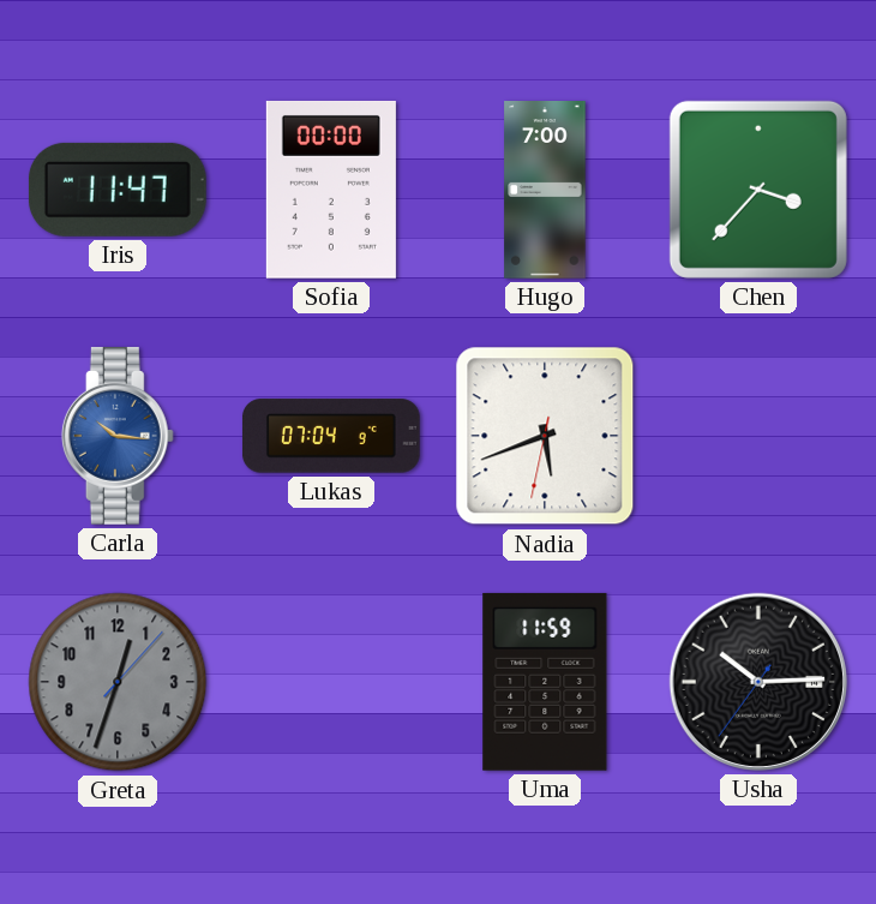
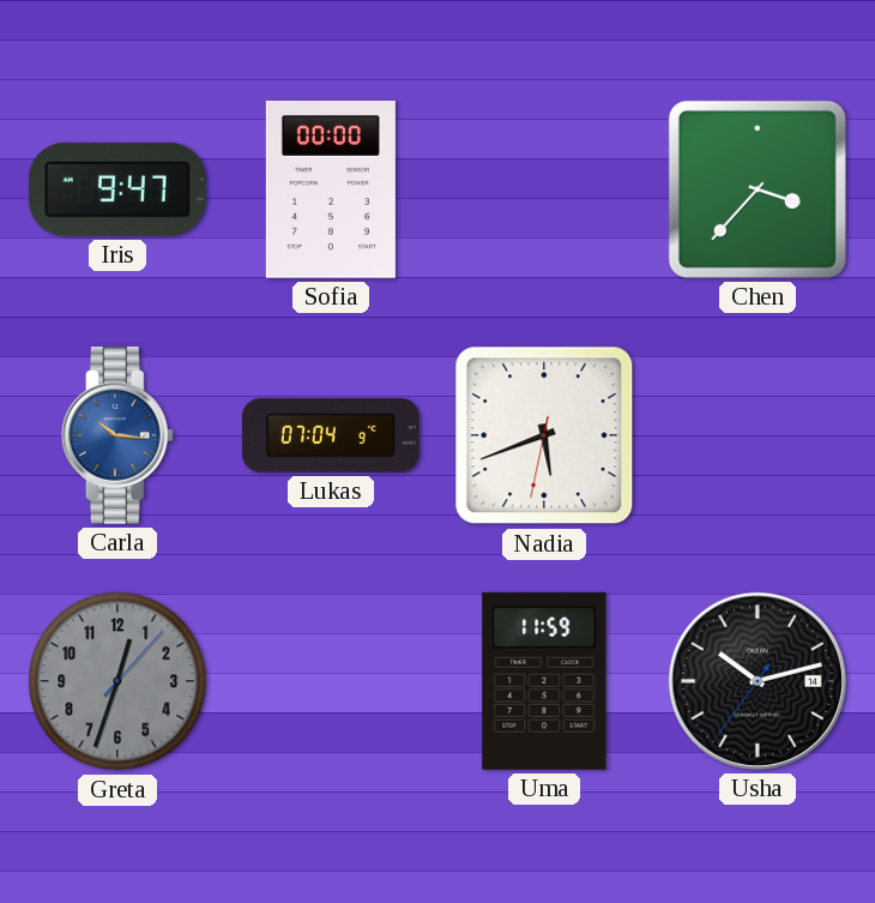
Iris: 11:47 -> 9:47 (117, 189)
Hugo: 7:00 -> none (545, 191)
Usha: 10:14 -> 10:12 (758, 681)
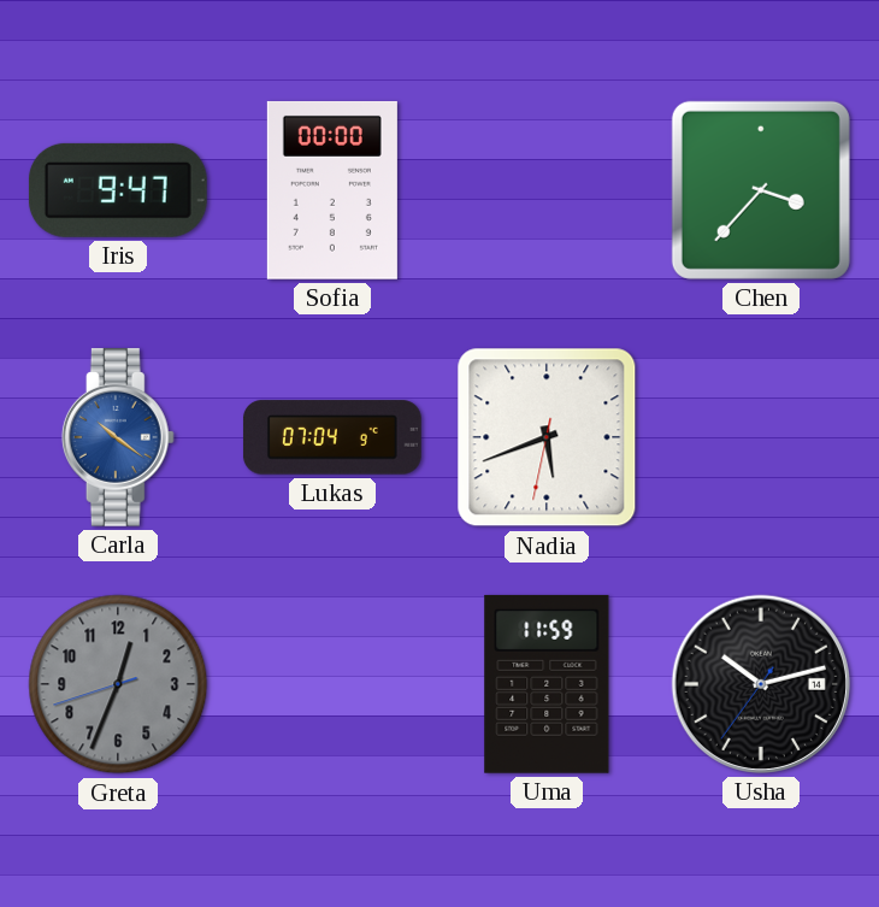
Carla: 10:16 -> 10:21 (118, 437)
Greta: 12:33:07 -> 12:33:42 (118, 684)
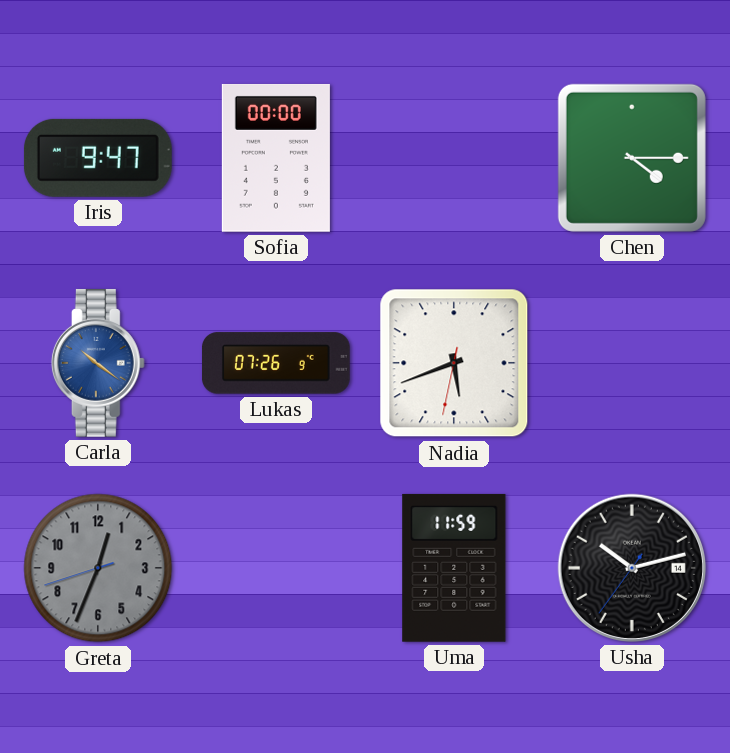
Chen: 3:37 -> 4:15 (632, 158)
Lukas: 07:04 -> 07:26 (276, 363)
